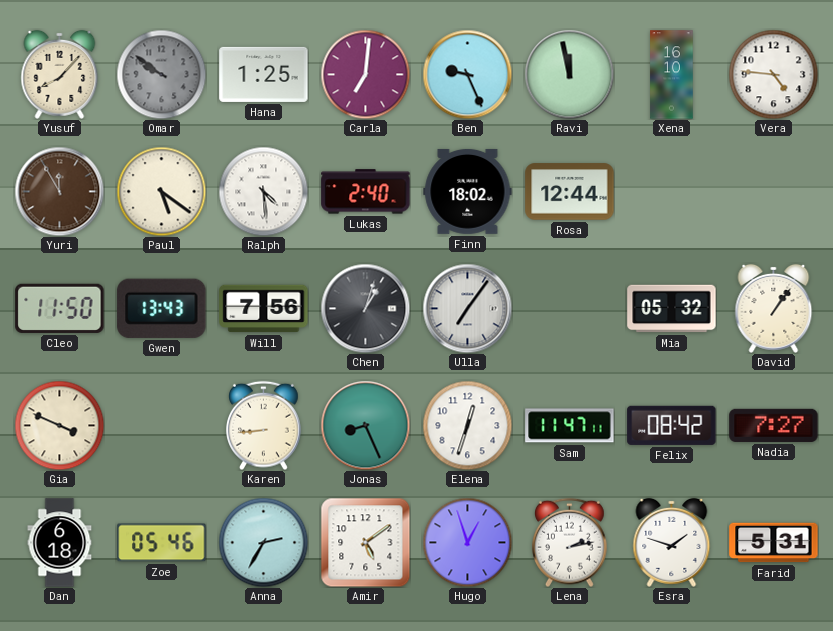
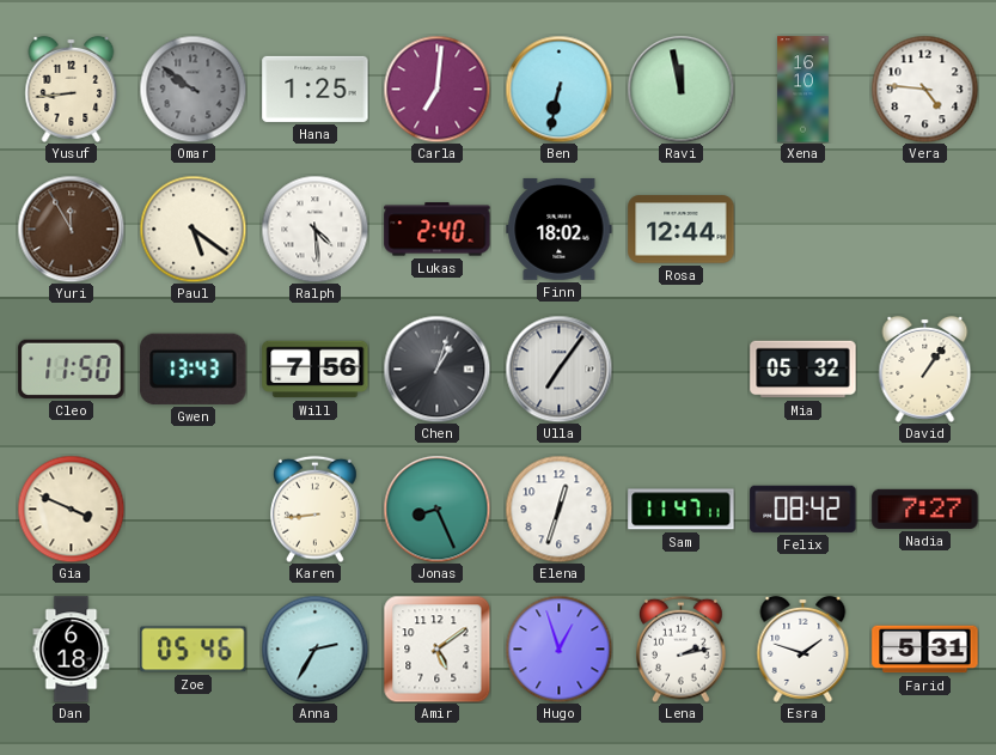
Yusuf: 8:07 -> 8:44 (72, 89)
Ben: 9:26 -> 6:32 (558, 89)
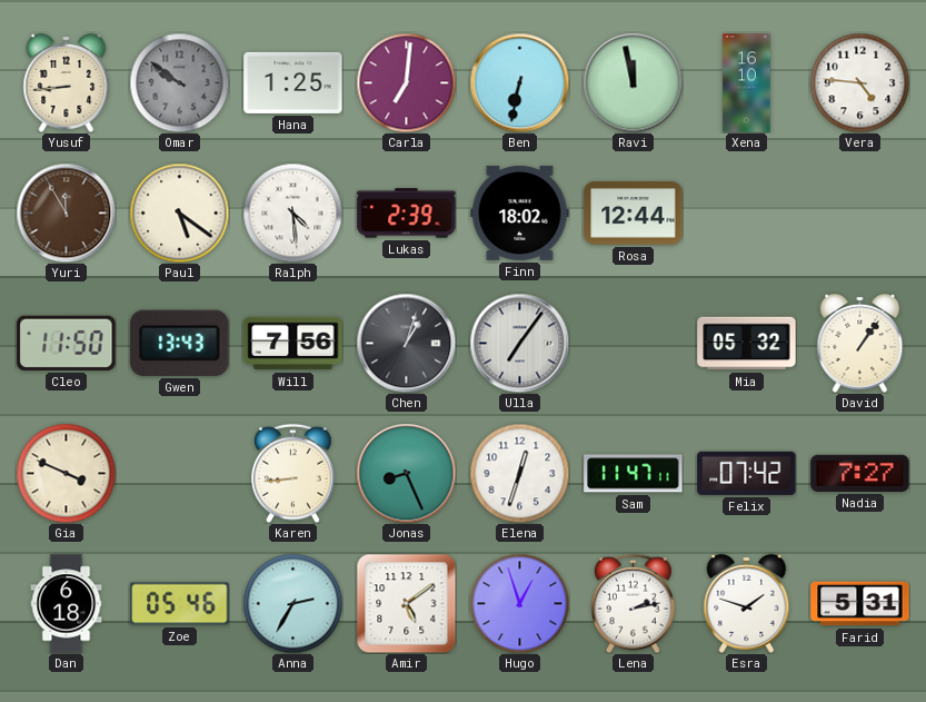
Lukas: 2:40 -> 2:39 (407, 214)
Felix: 08:42 -> 07:42 (747, 473)
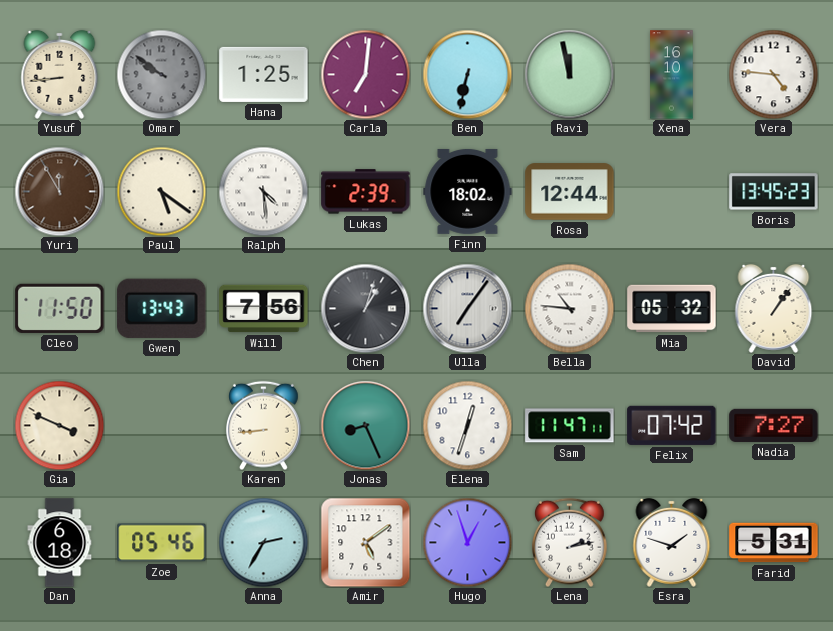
Boris: none -> 13:45 (774, 192)
Bella: none -> 10:46 (569, 308)
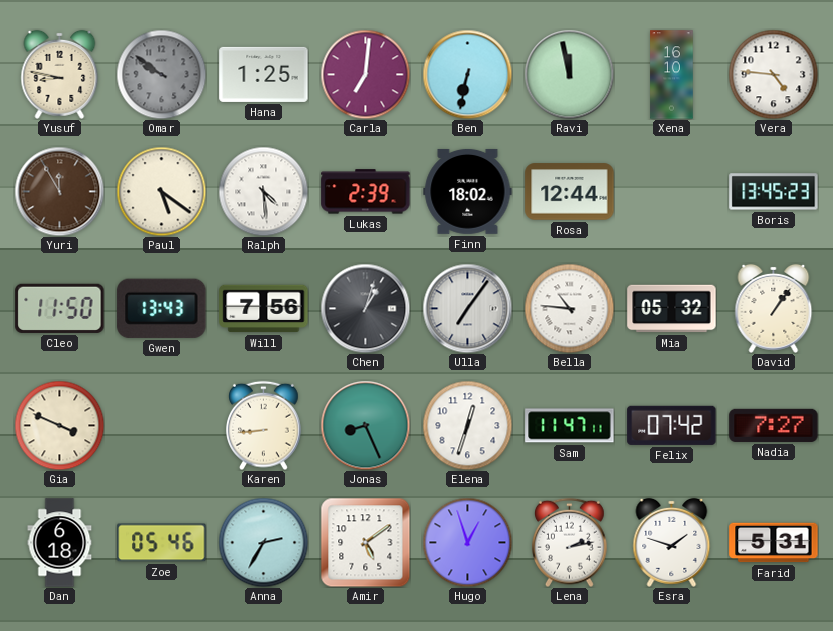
Yusuf: 8:44 -> 8:47 (60, 74)
